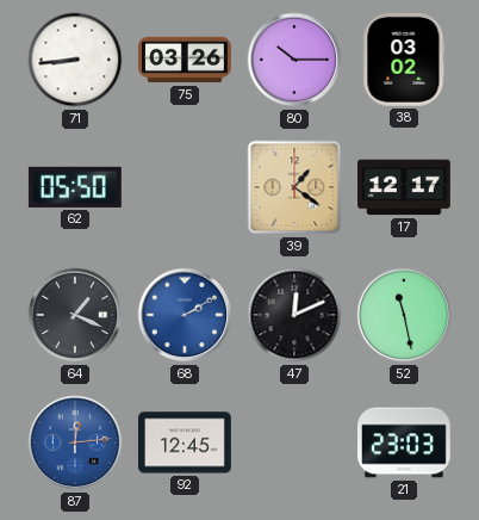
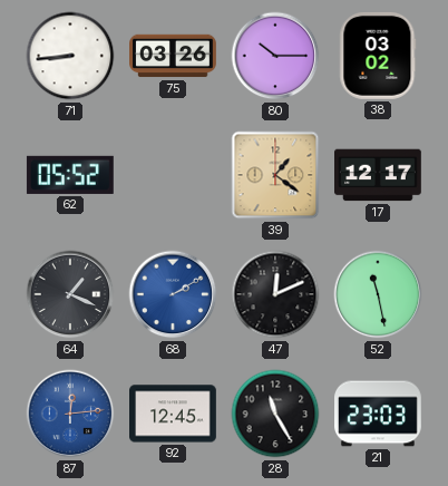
62: 05:50 -> 05:52 (70, 175)
28: none -> 11:25 (275, 414)
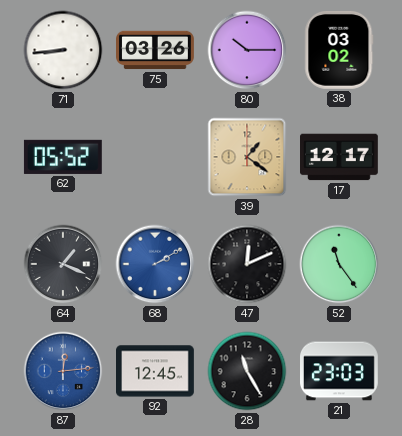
52: 11:28 -> 11:24 (339, 264)
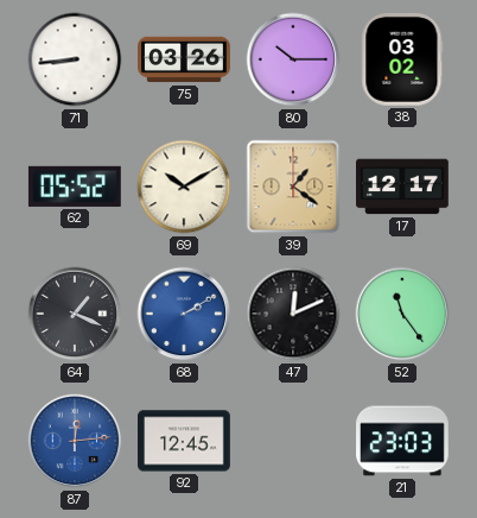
69: none -> 10:10 (184, 187)
28: 11:25 -> none (247, 371)
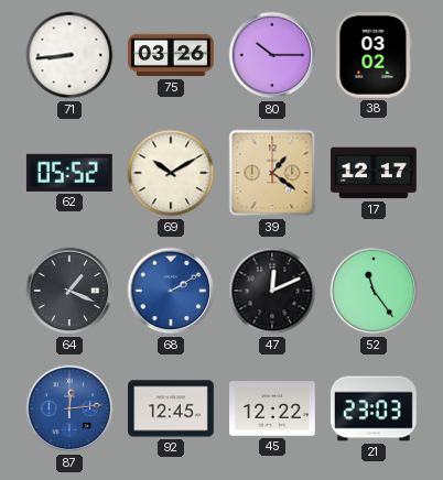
45: none -> 12:22 (273, 408)
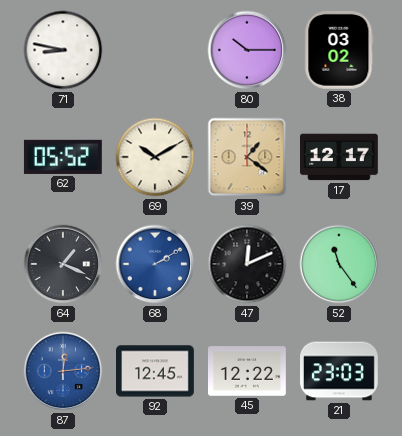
71: 8:44 -> 8:47 (63, 50)
75: 03:26 -> none (172, 55)
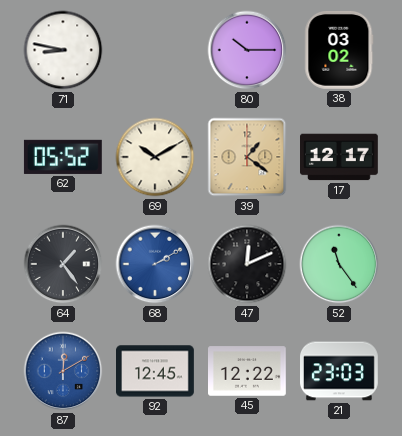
64: 1:19 -> 1:24 (63, 264)
87: 12:14 -> 12:10 (63, 371)
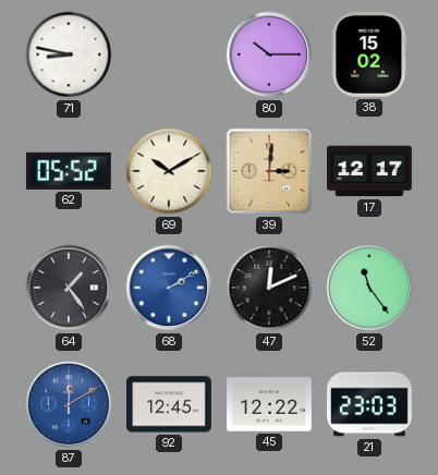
38: 03:02 -> 15:02 (369, 54)
39: 1:21 -> 3:01 (269, 171)
